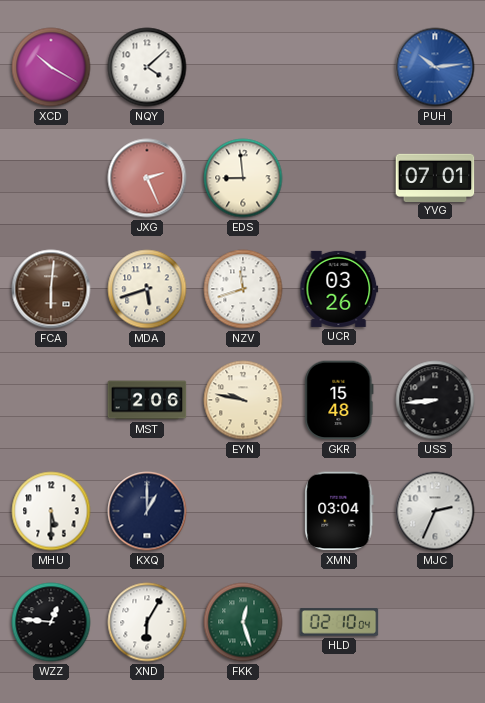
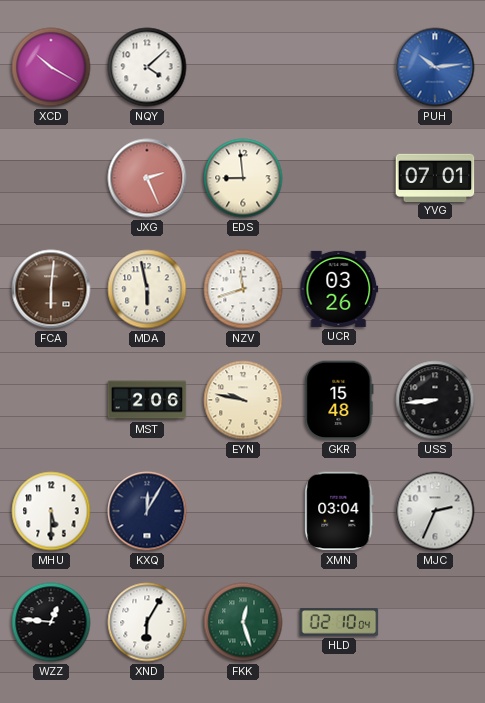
MDA: 5:42 -> 5:58 (147, 289)
KXQ: 1:00 -> 12:05 (147, 511)
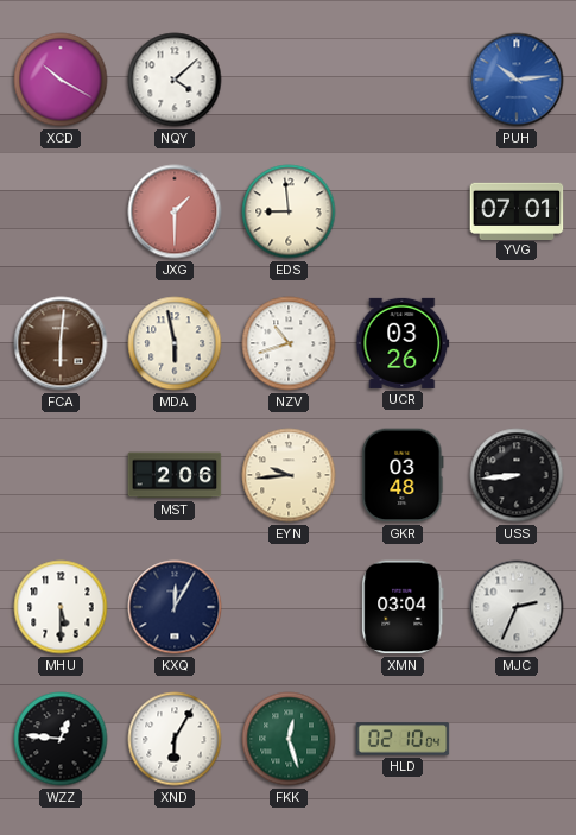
JXG: 2:26 -> 1:30 (175, 211)
NZV: 11:42 -> 10:42 (289, 343)
EYN: 9:47 -> 9:44 (289, 475)
GKR: 15:48 -> 03:48 (403, 475)
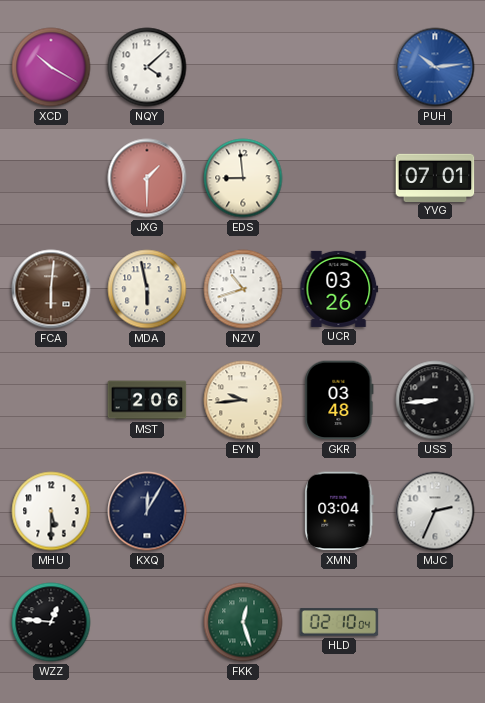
XND: 6:05 -> none (175, 739)
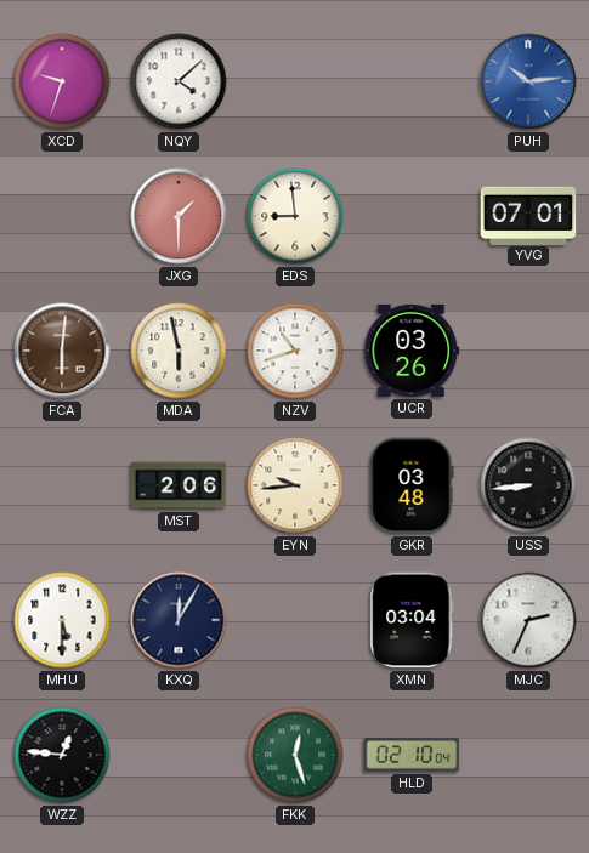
XCD: 10:20 -> 9:33 (62, 81)
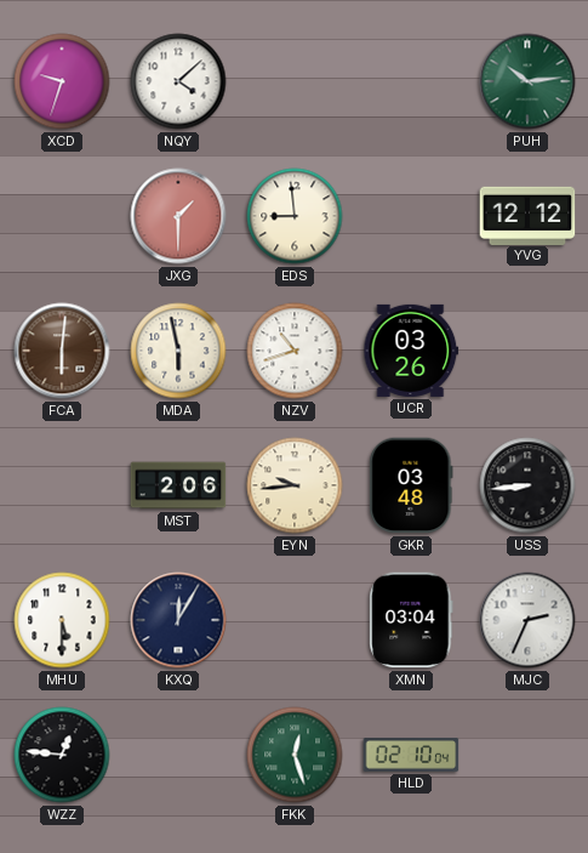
PUH dial: blue -> green (527, 81)
YVG: 07:01 -> 12:12 (527, 215)
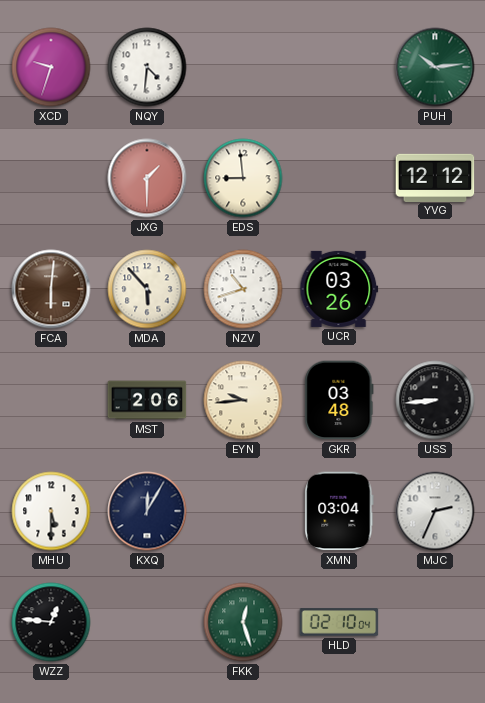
NQY: 4:08 -> 4:31 (147, 67)
MDA: 5:58 -> 5:53 (147, 289)
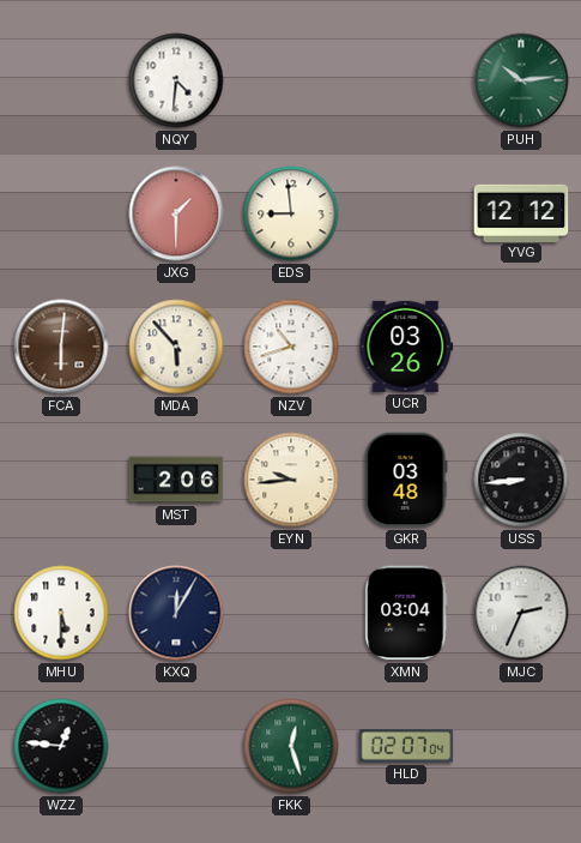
XCD: 9:33 -> none (51, 67)
HLD: 02:10 -> 02:07 (406, 746)
